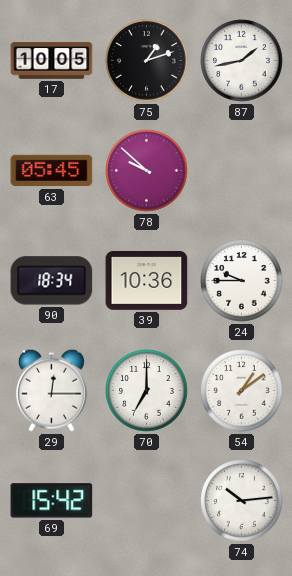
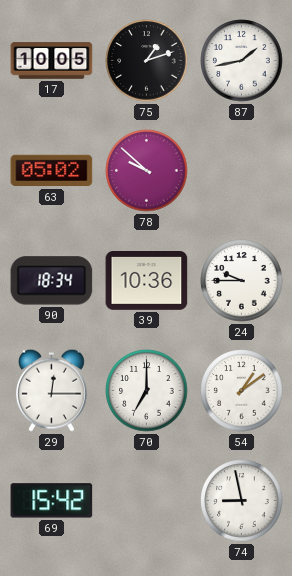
63: 05:45 -> 05:02 (52, 171)
74: 10:14 -> 8:58 (242, 501)
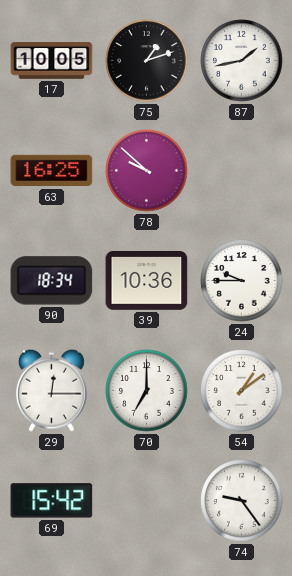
63: 05:02 -> 16:25 (52, 171)
74: 8:58 -> 9:24 (242, 501)
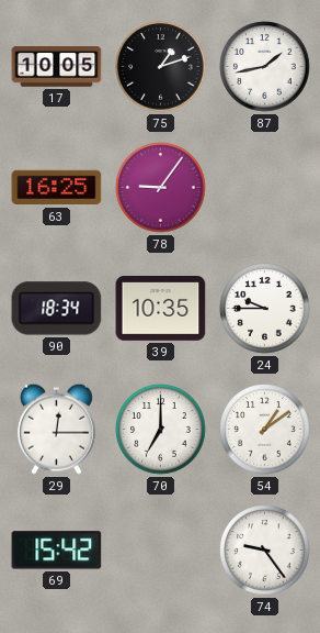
78: 9:52 -> 9:06 (161, 188)
39: 10:36 -> 10:35 (161, 309)
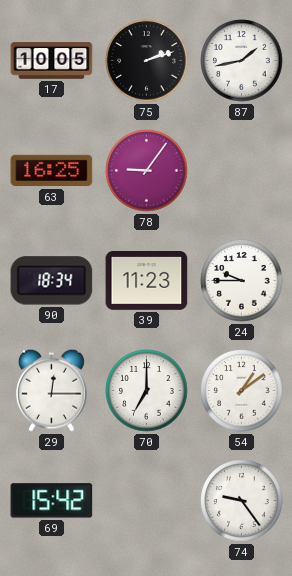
75: 1:12 -> 2:12 (147, 61)
39: 10:35 -> 11:23 (147, 281)
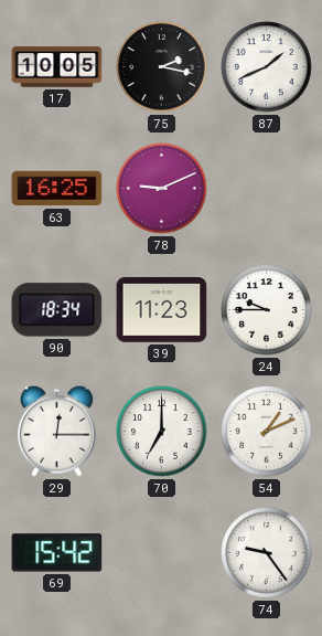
75: 2:12 -> 2:17 (162, 67)
87: 1:43 -> 1:41 (267, 67)
78: 9:06 -> 9:11 (162, 189)
54: 1:09 -> 1:11 (267, 432)
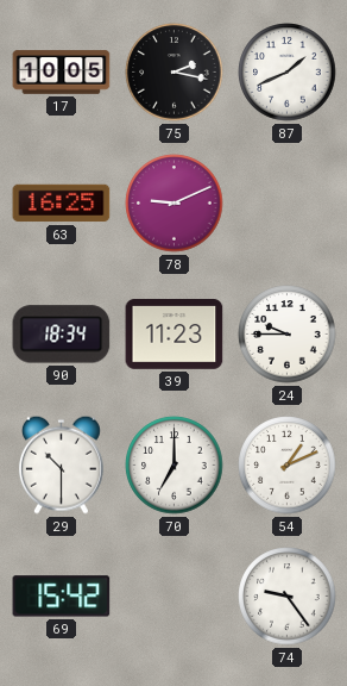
29: 12:15 -> 10:30 (61, 464)
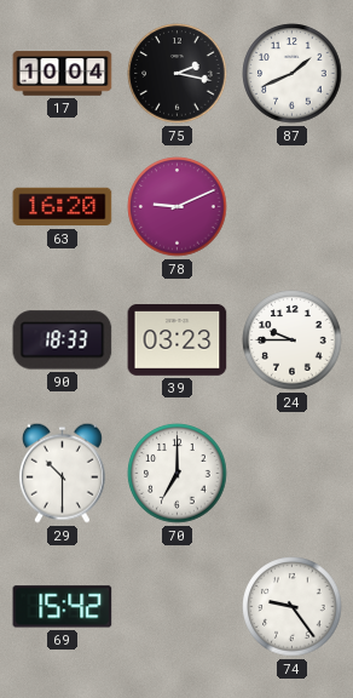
17: 10:05 -> 10:04 (63, 74)
63: 16:25 -> 16:20 (63, 207)
90: 18:34 -> 18:33 (63, 341)
39: 11:23 -> 03:23 (178, 341)
54: 1:11 -> none (288, 466)
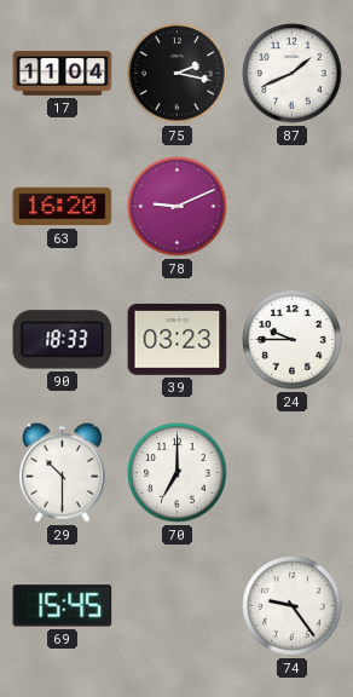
17: 10:04 -> 11:04 (63, 74)
69: 15:42 -> 15:45 (63, 606)
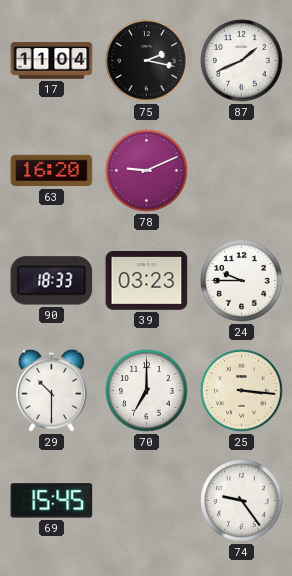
25: none -> 3:16 (242, 391)
